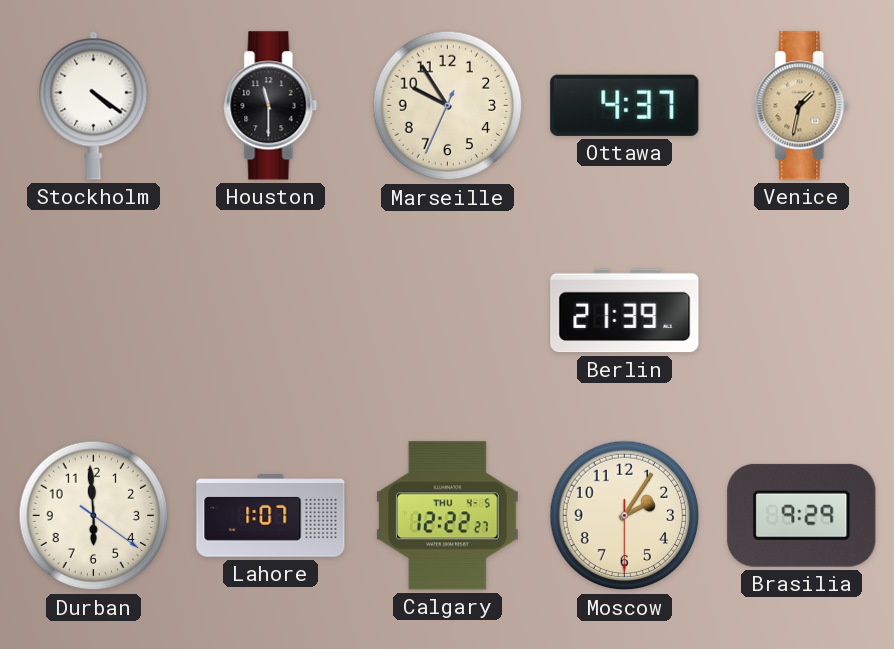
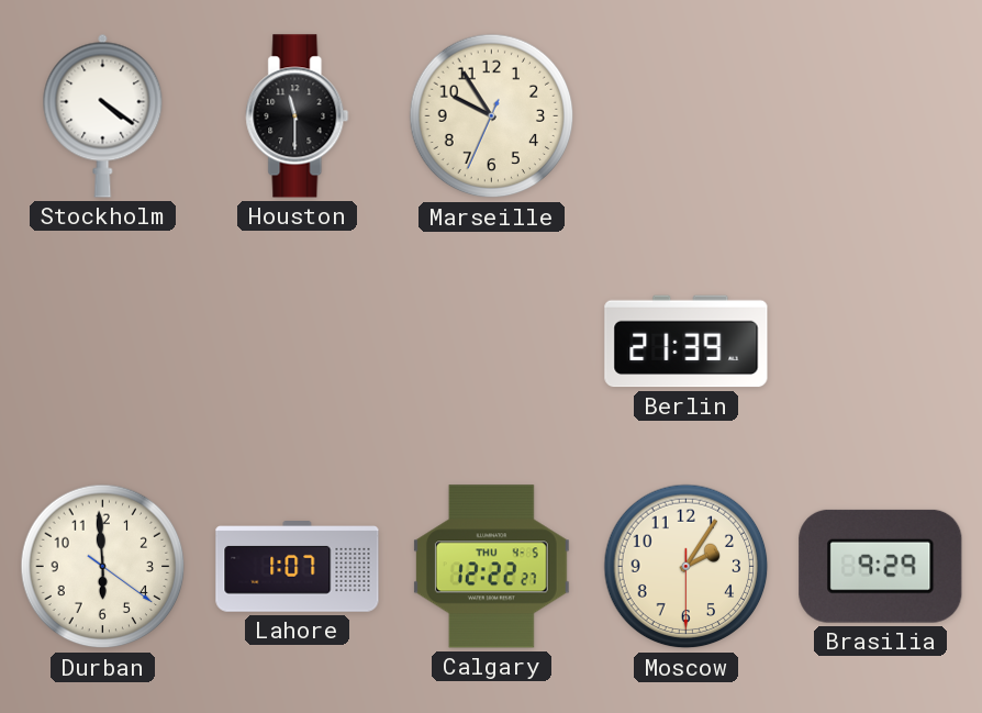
Ottawa: 4:37 -> none (625, 105)
Venice: 1:32 -> none (802, 106)
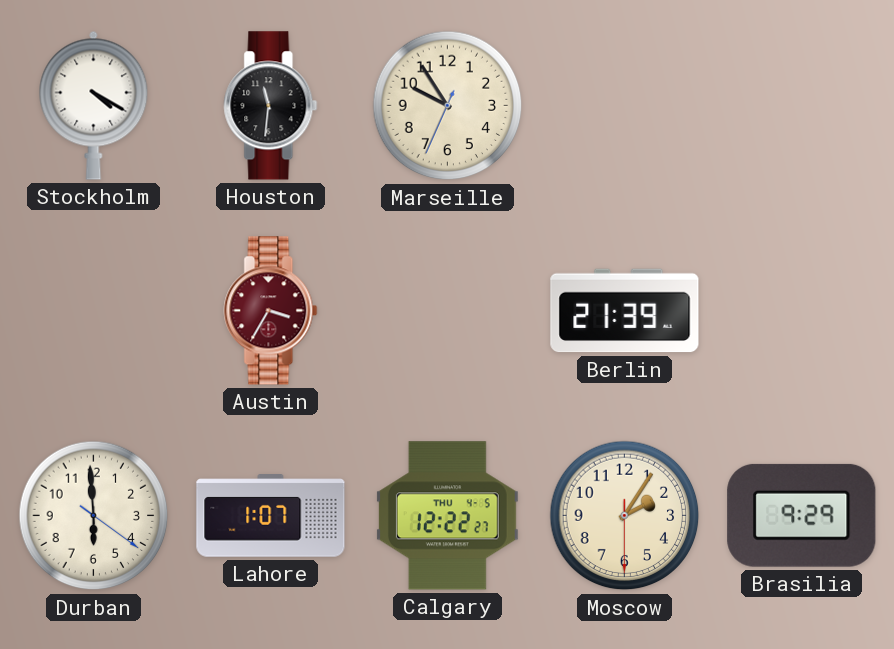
Stockholm: 4:21 -> 4:20 (94, 105)
Houston: 11:30 -> 11:31 (271, 106)
Austin: none -> 3:35 (271, 311)
